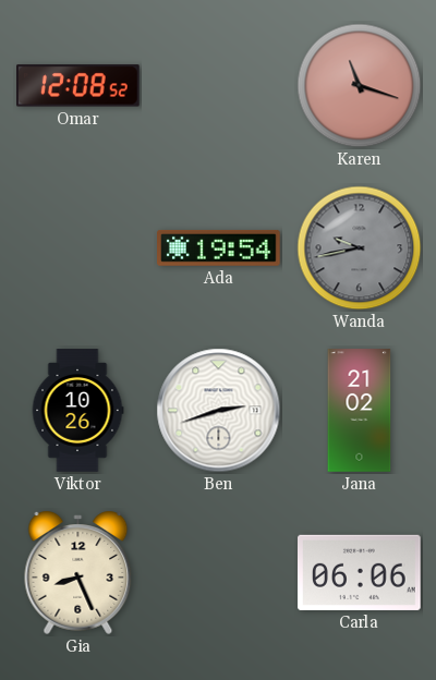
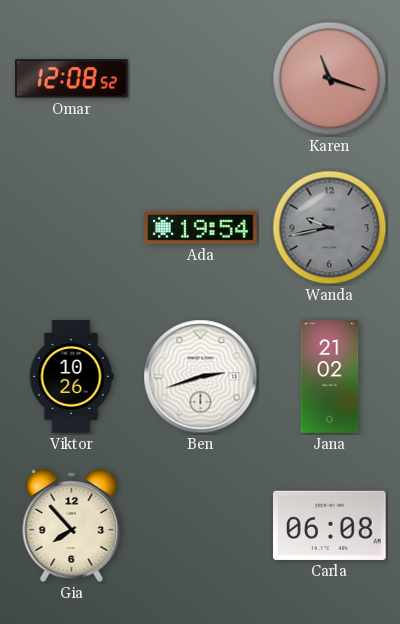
Gia: 8:26 -> 7:53 (72, 525)
Carla: 06:06 -> 06:08 (330, 525)
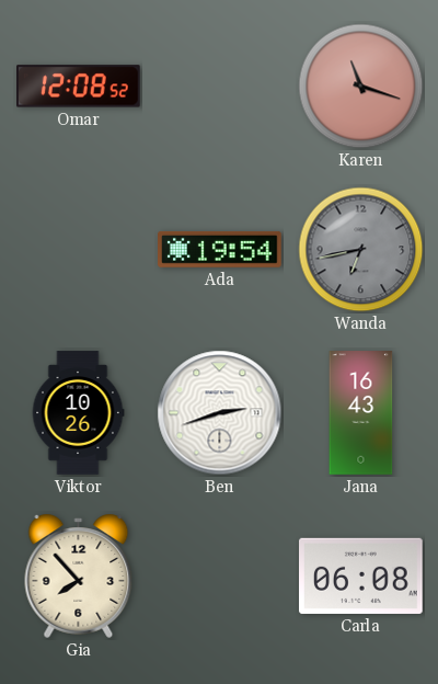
Wanda: 9:43 -> 6:43 (361, 250)
Jana: 21:02 -> 16:43 (361, 413)
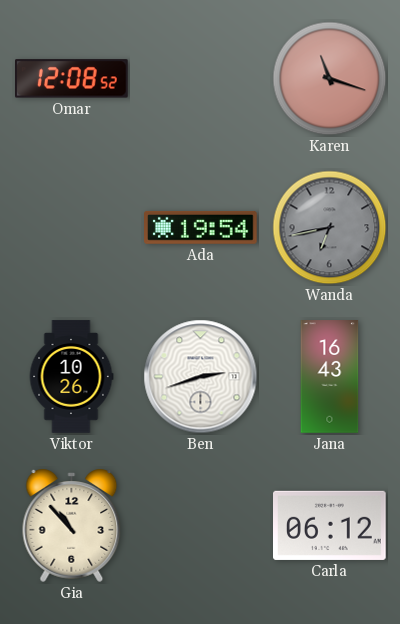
Gia: 7:53 -> 10:53 (72, 525)
Carla: 06:08 -> 06:12 (330, 525)
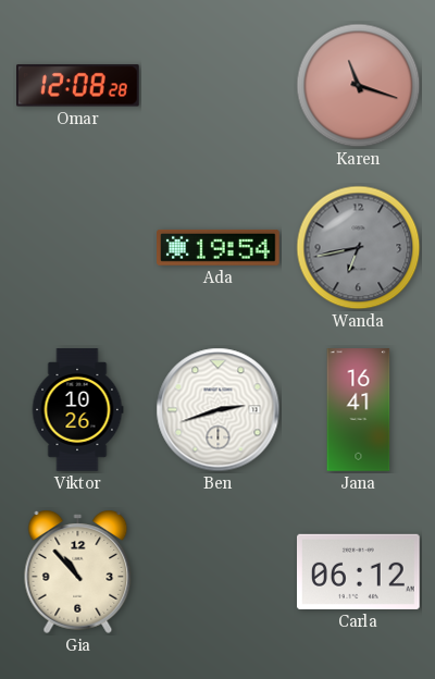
Omar: 12:08:52 -> 12:08:28 (78, 86)
Jana: 16:43 -> 16:41 (359, 410)
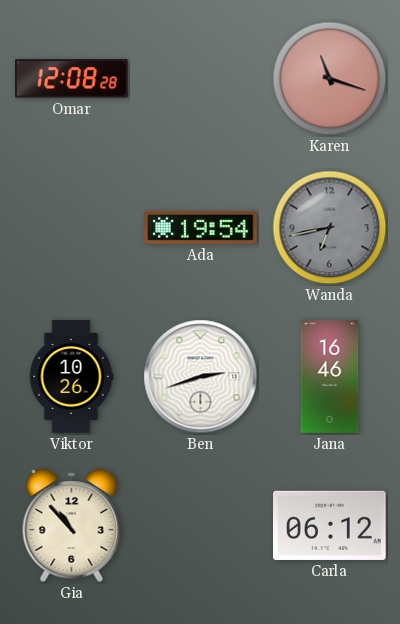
Jana: 16:41 -> 16:46 (330, 377)
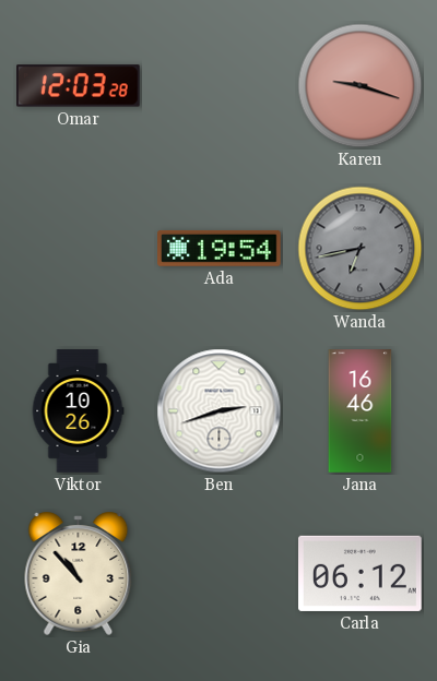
Omar: 12:08 -> 12:03 (79, 86)
Karen: 11:18 -> 9:18 (361, 86)
